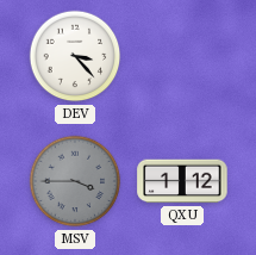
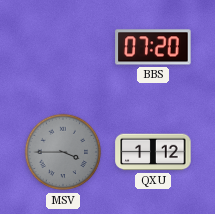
DEV: 3:23 -> none (75, 56)
BBS: none -> 07:20 (153, 47)
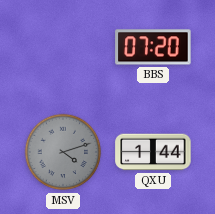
MSV: 3:45 -> 4:12 (63, 152)
QXU: 1:12 -> 1:44 (153, 152)
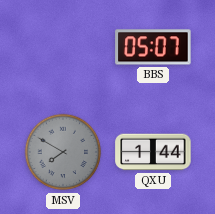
BBS: 07:20 -> 05:07 (153, 47)
MSV: 4:12 -> 7:50 (63, 152)
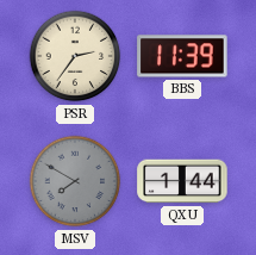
PSR: none -> 2:36 (75, 56)
BBS: 05:07 -> 11:39 (182, 56)
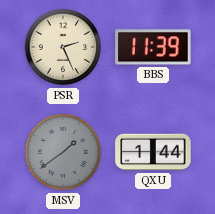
PSR: 2:36 -> 2:26 (63, 47)
MSV: 7:50 -> 1:39 (63, 152)
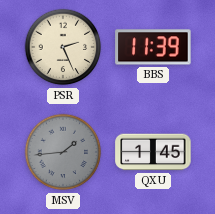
MSV: 1:39 -> 1:44 (63, 152)
QXU: 1:44 -> 1:45 (153, 152)
